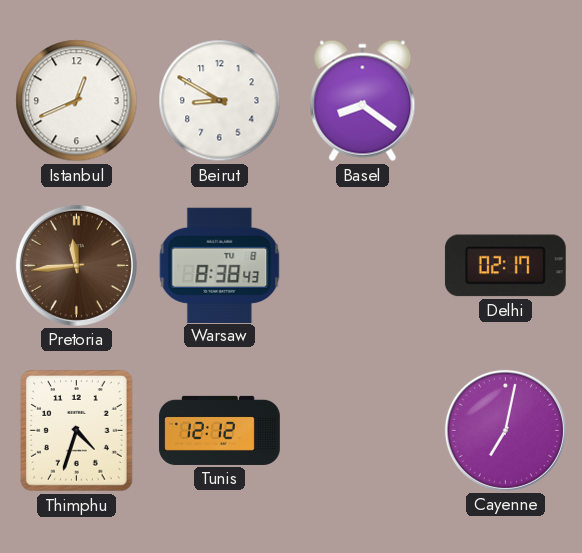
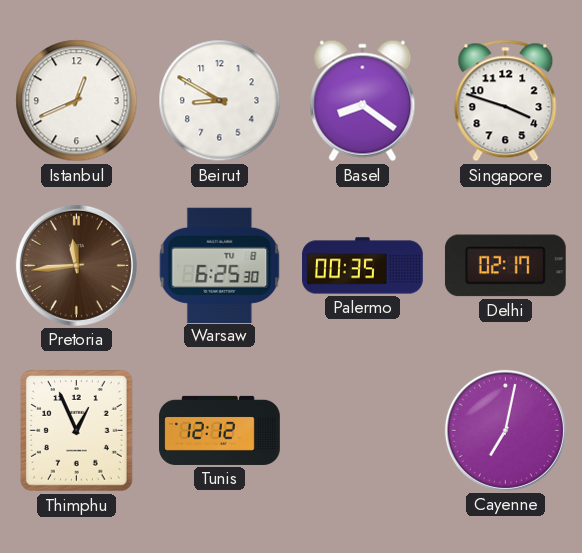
Singapore: none -> 3:48 (506, 101)
Warsaw: 8:38 -> 6:25 (220, 265)
Palermo: none -> 00:35 (363, 266)
Thimphu: 4:33 -> 12:56 (77, 431)
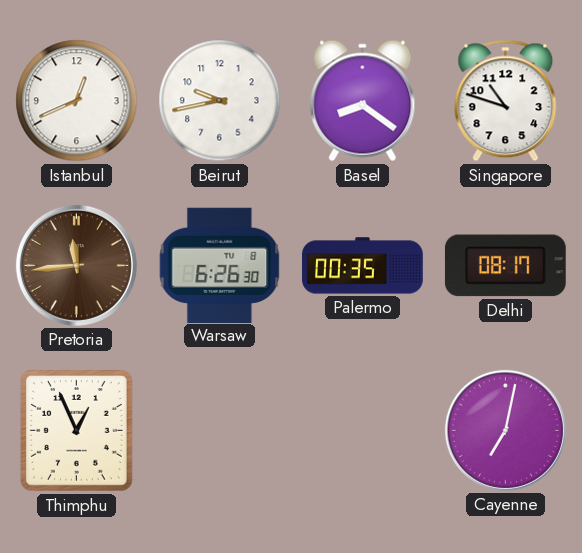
Beirut: 8:50 -> 9:43 (220, 101)
Singapore: 3:48 -> 10:48 (506, 101)
Warsaw: 6:25 -> 6:26 (220, 265)
Delhi: 02:17 -> 08:17 (505, 266)
Tunis: 12:12 -> none (220, 430)
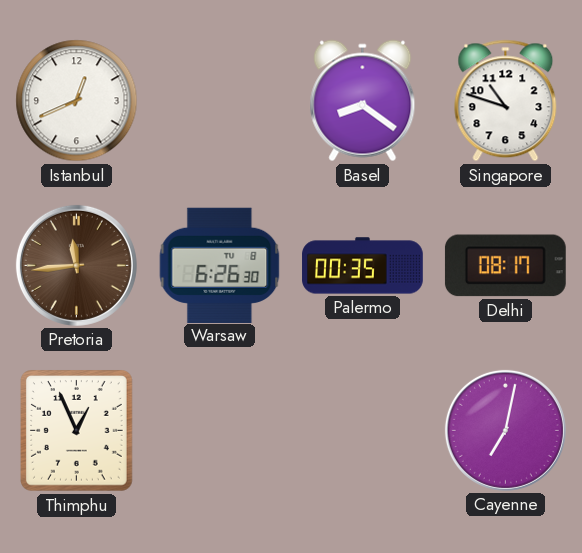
Beirut: 9:43 -> none (220, 101)
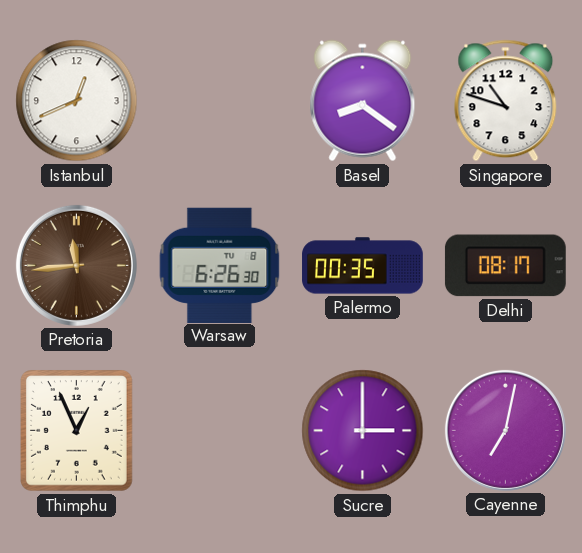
Sucre: none -> 3:00 (363, 431)
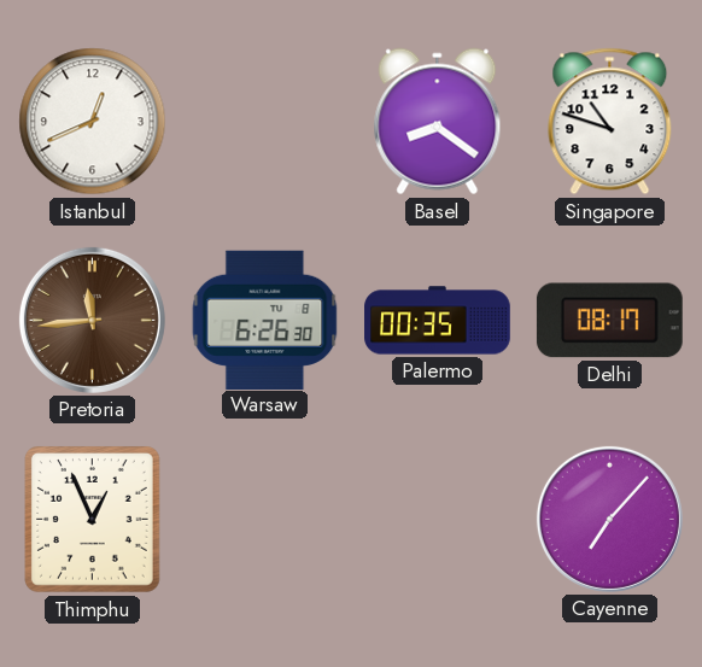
Sucre: 3:00 -> none (363, 431)
Cayenne: 7:02 -> 7:07 (609, 519)
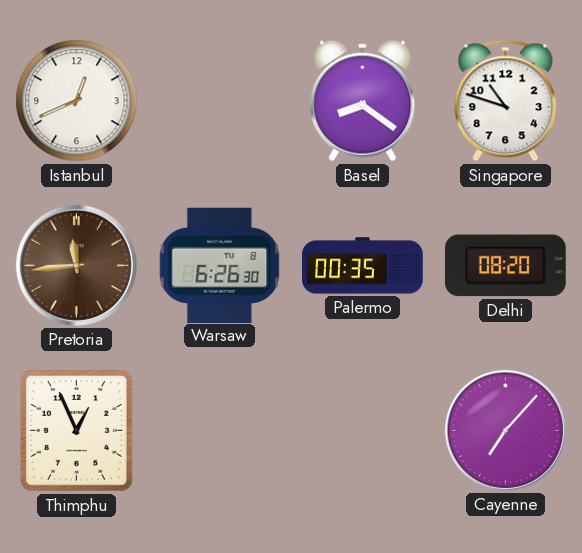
Delhi: 08:17 -> 08:20 (505, 266)
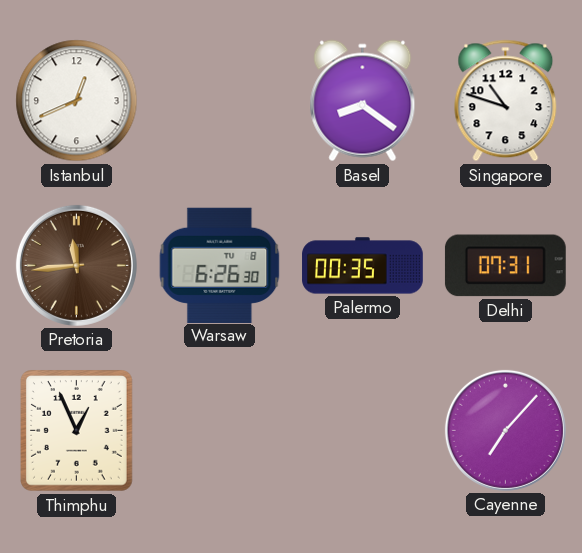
Delhi: 08:20 -> 07:31 (505, 266)
